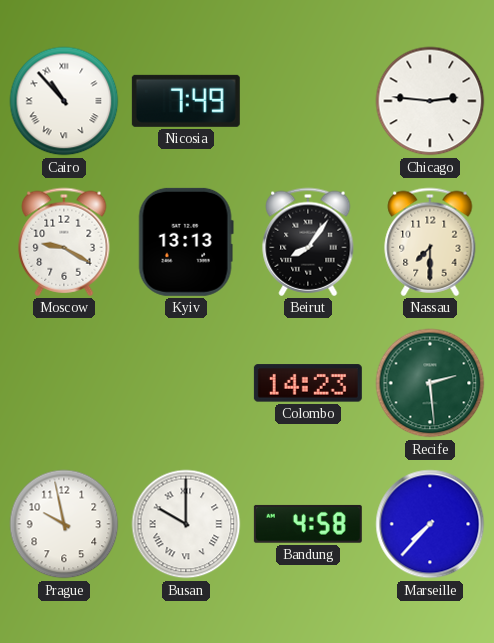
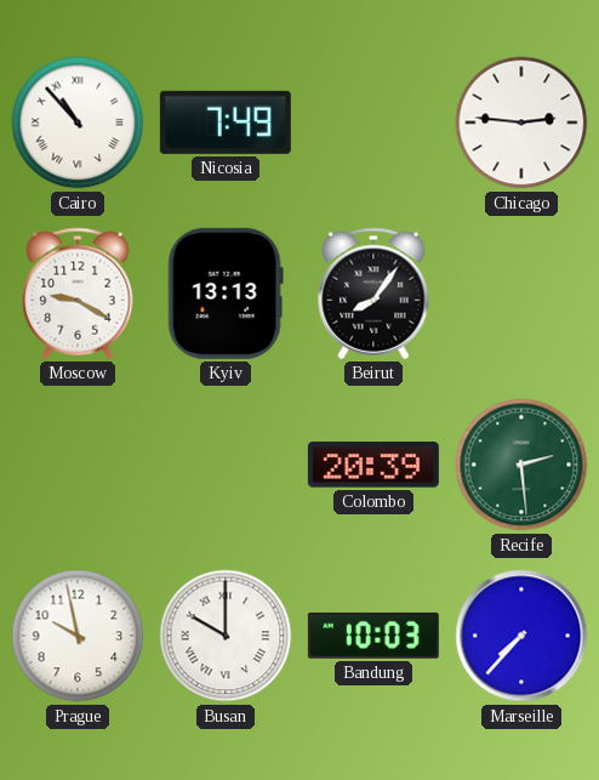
Nassau: 7:30 -> none (430, 242)
Colombo: 14:23 -> 20:39 (373, 465)
Bandung: 4:58 -> 10:03 (373, 636)
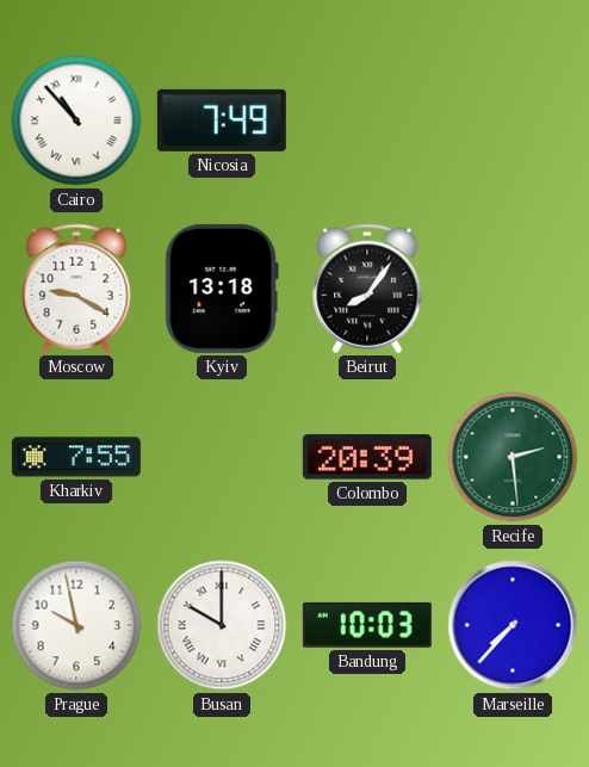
Chicago: 2:46 -> none (521, 123)
Kyiv: 13:13 -> 13:18 (222, 289)
Kharkiv: none -> 7:55 (76, 457)
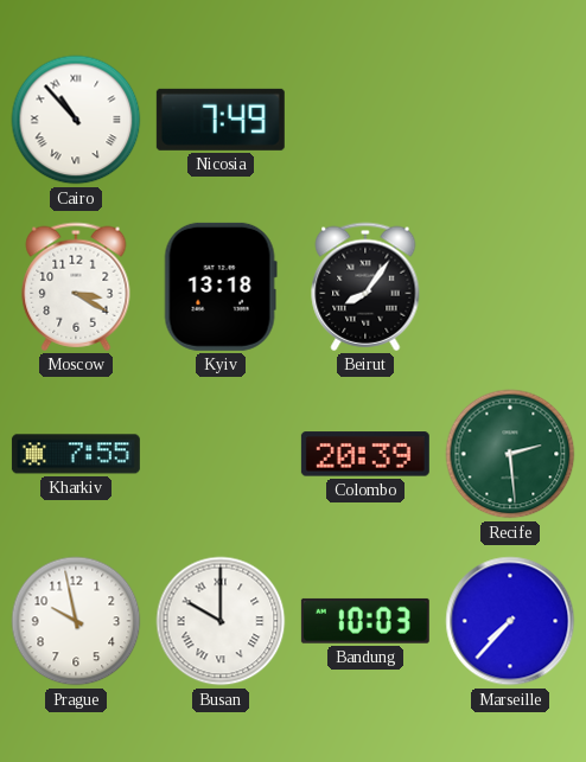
Moscow: 9:20 -> 3:20 (76, 287)
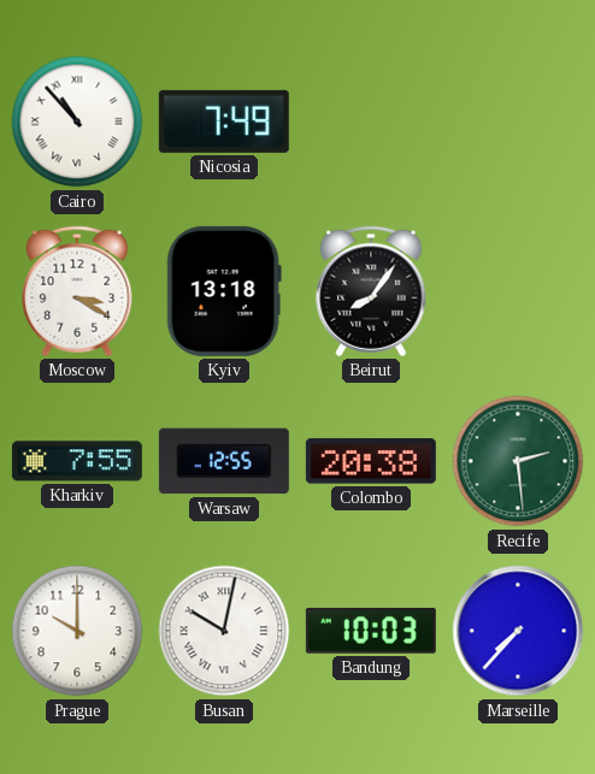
Warsaw: none -> 12:55 (224, 461)
Colombo: 20:39 -> 20:38 (371, 461)
Prague: 9:58 -> 10:00 (77, 631)
Busan: 10:00 -> 10:02 (224, 631)
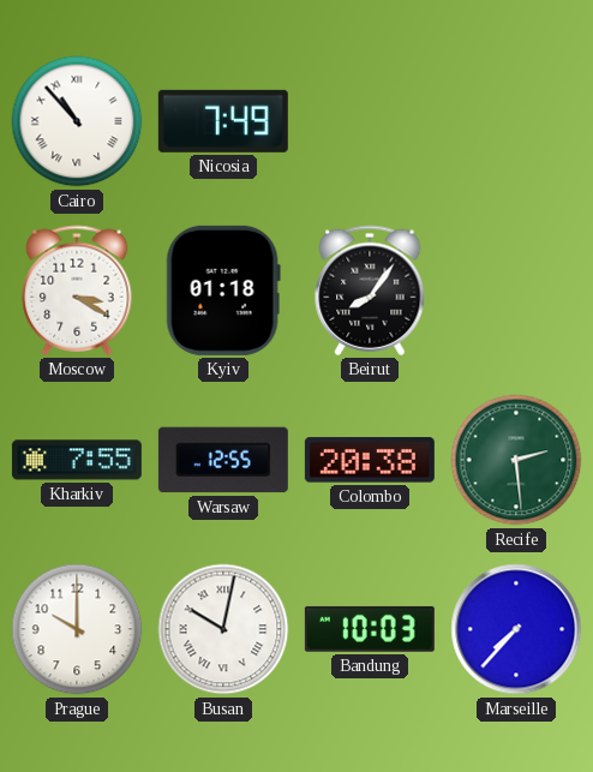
Kyiv: 13:18 -> 01:18 (223, 291)
